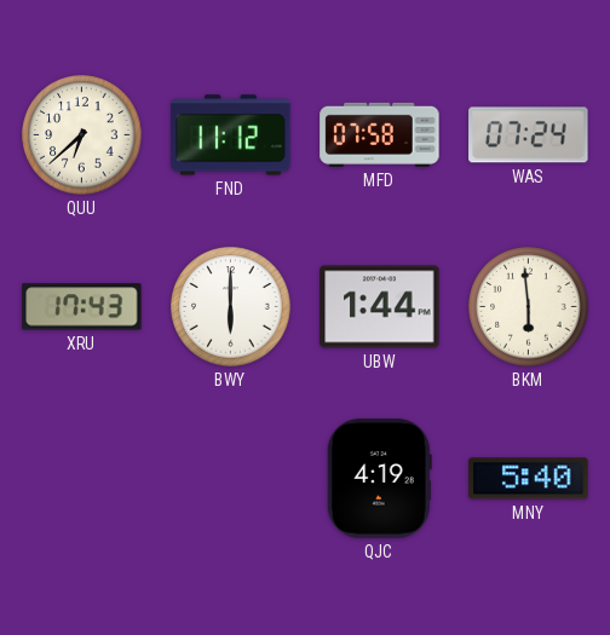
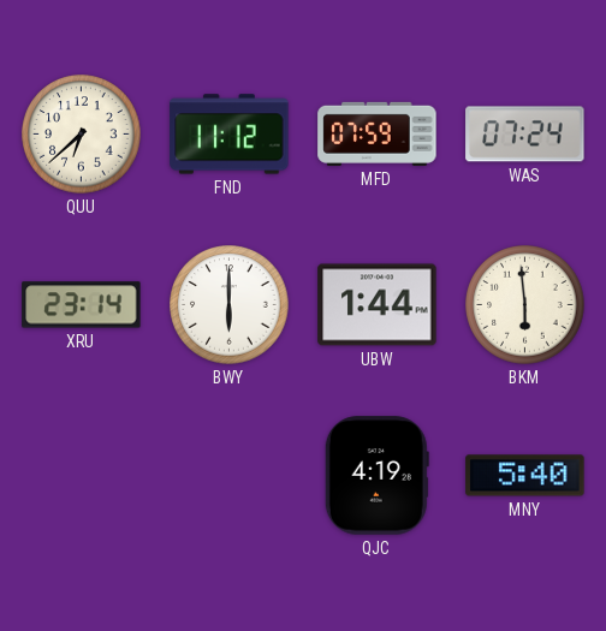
MFD: 07:58 -> 07:59 (378, 133)
XRU: 17:43 -> 23:14 (82, 305)
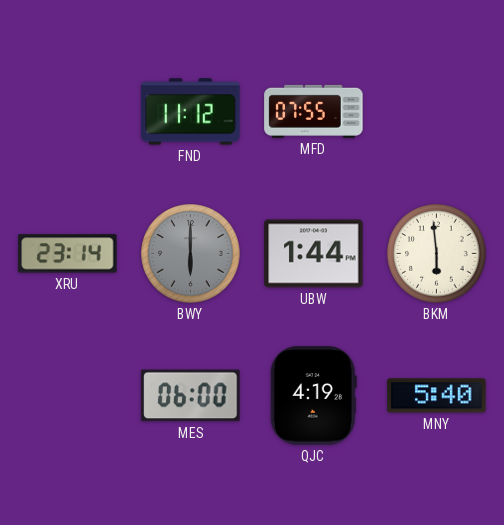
QUU: 6:38 -> none (82, 135)
MFD: 07:59 -> 07:55 (314, 111)
WAS: 07:24 -> none (525, 135)
BWY dial: white -> grey (191, 254)
MES: none -> 06:00 (191, 396)
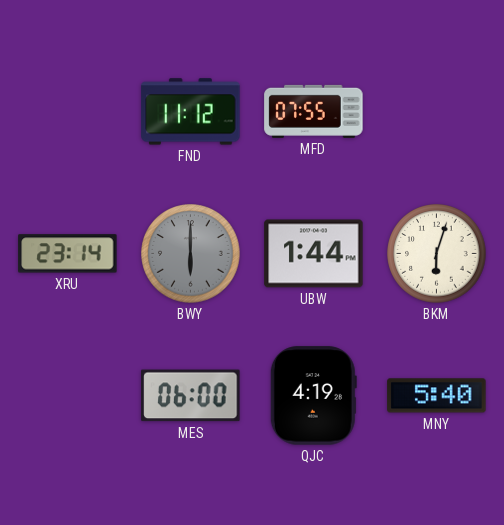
BKM: 5:59 -> 6:03 (437, 254)
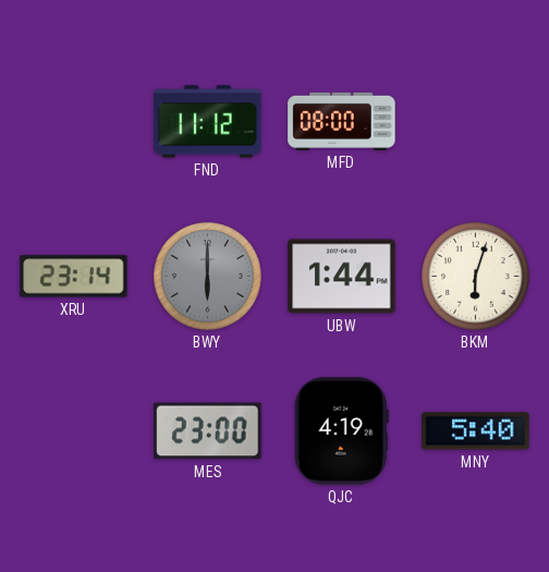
MFD: 07:55 -> 08:00 (342, 121)
MES: 06:00 -> 23:00 (208, 431)
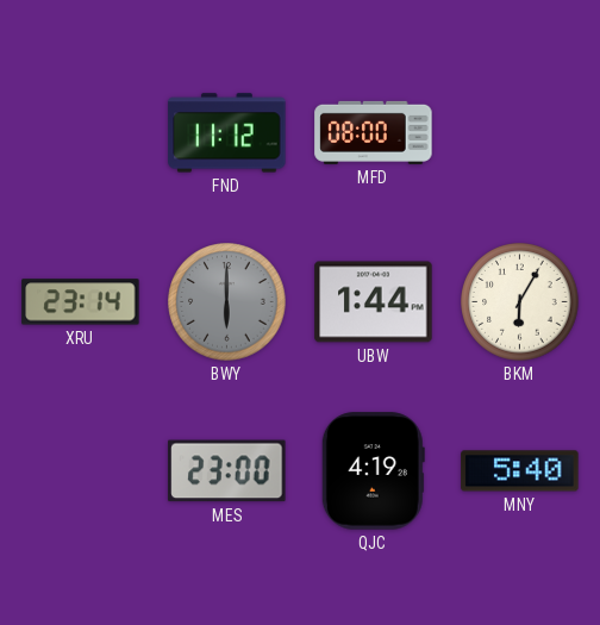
BKM: 6:03 -> 6:05 (520, 302)
